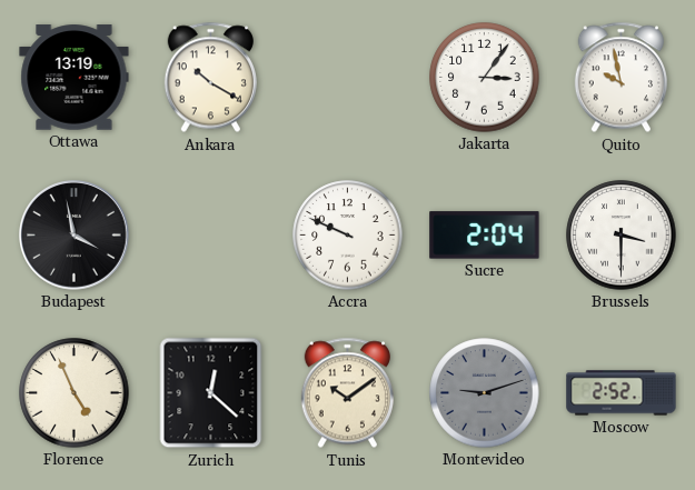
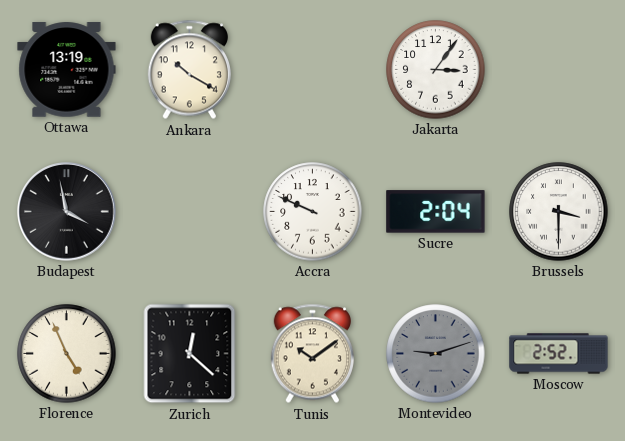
Quito: 9:58 -> none (620, 78)
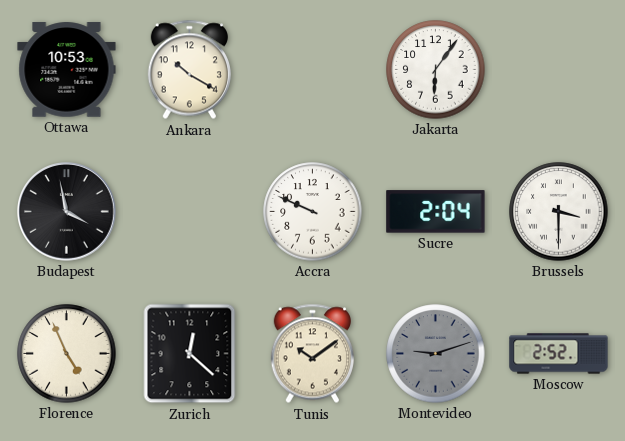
Ottawa: 13:19 -> 10:53 (67, 70)
Jakarta: 3:06 -> 6:06 (436, 70)
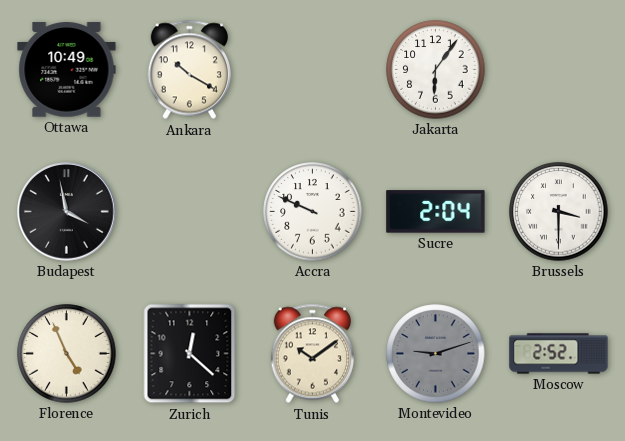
Ottawa: 10:53 -> 10:49 (67, 70)
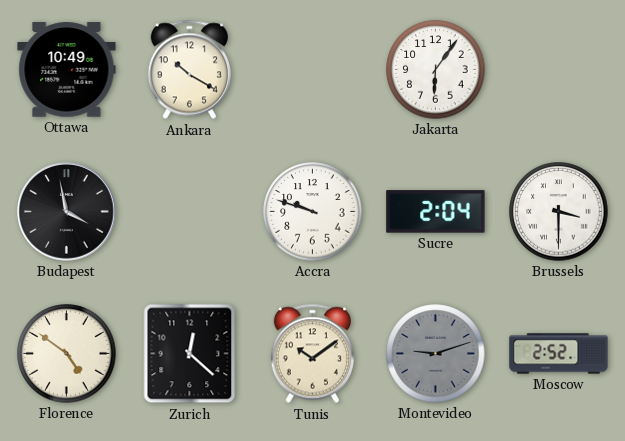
Accra: 9:49 -> 9:48 (313, 212)
Florence: 4:56 -> 4:51 (67, 354)
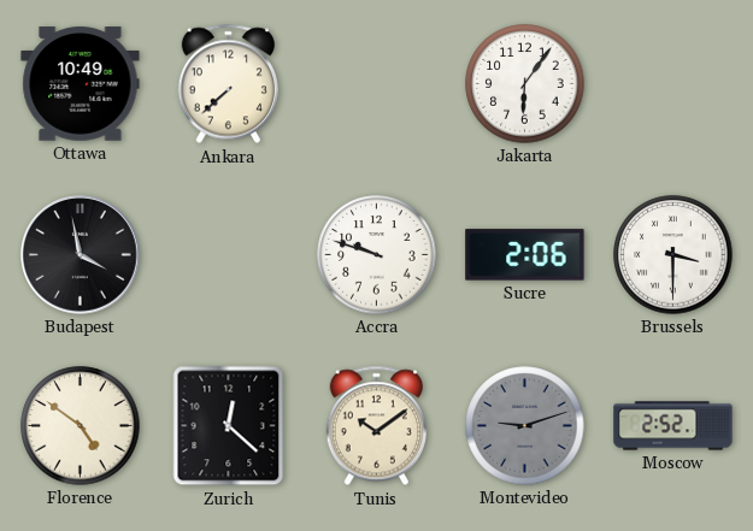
Ankara: 10:20 -> 7:38 (228, 84)
Sucre: 2:04 -> 2:06 (525, 255)
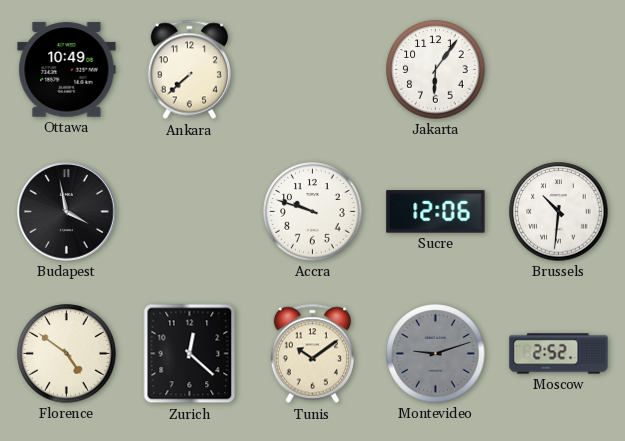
Sucre: 2:06 -> 12:06 (436, 212)
Brussels: 3:30 -> 10:31 (559, 212)
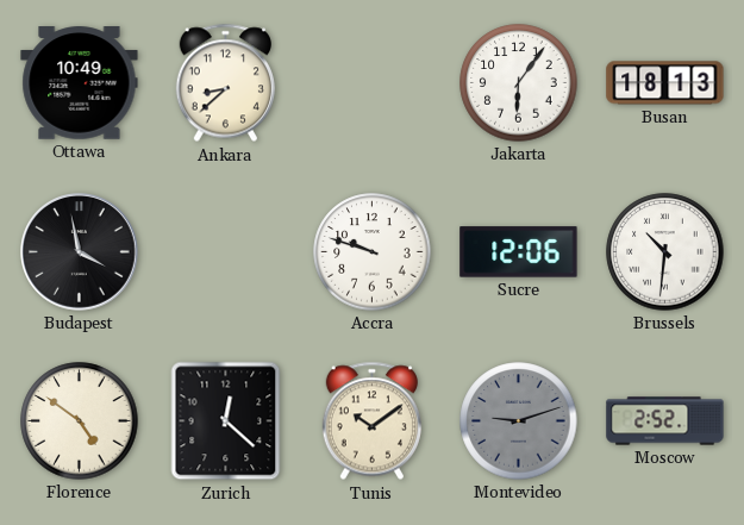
Ankara: 7:38 -> 8:38 (225, 83)
Busan: none -> 18:13 (665, 83)
